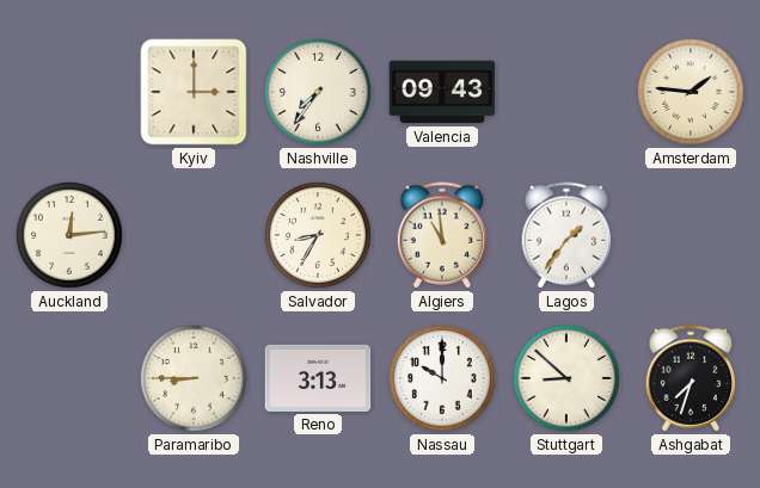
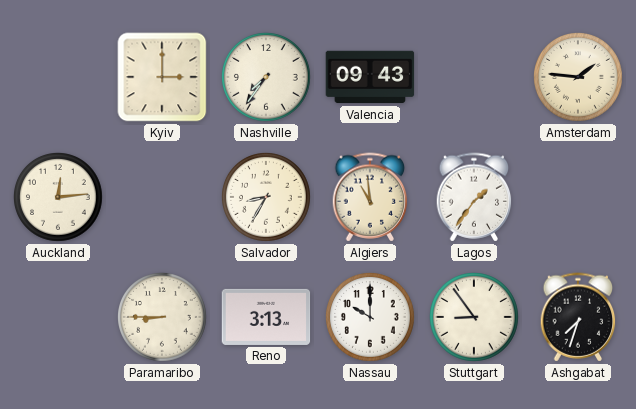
Stuttgart: 8:52 -> 8:54 (475, 318)
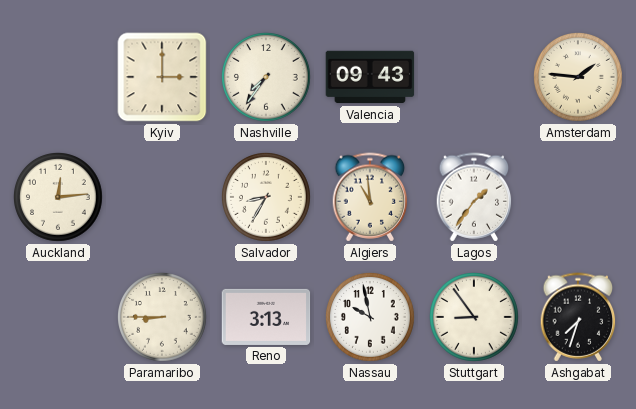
Nassau: 10:00 -> 9:58 (371, 318)
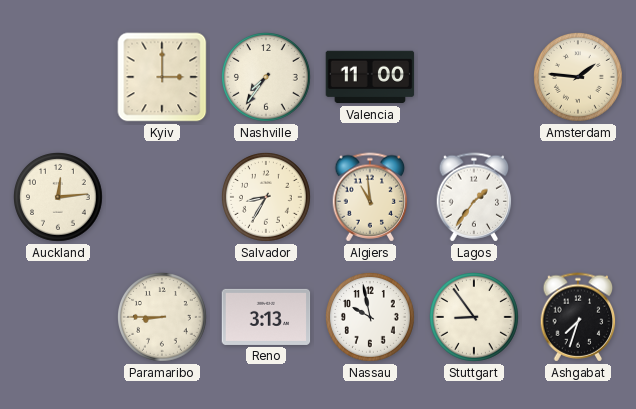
Valencia: 09:43 -> 11:00 (370, 77)
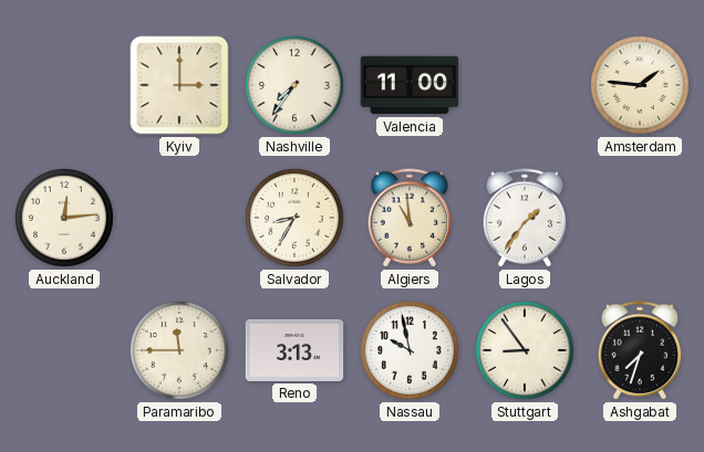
Paramaribo: 8:45 -> 11:45 (180, 351)
